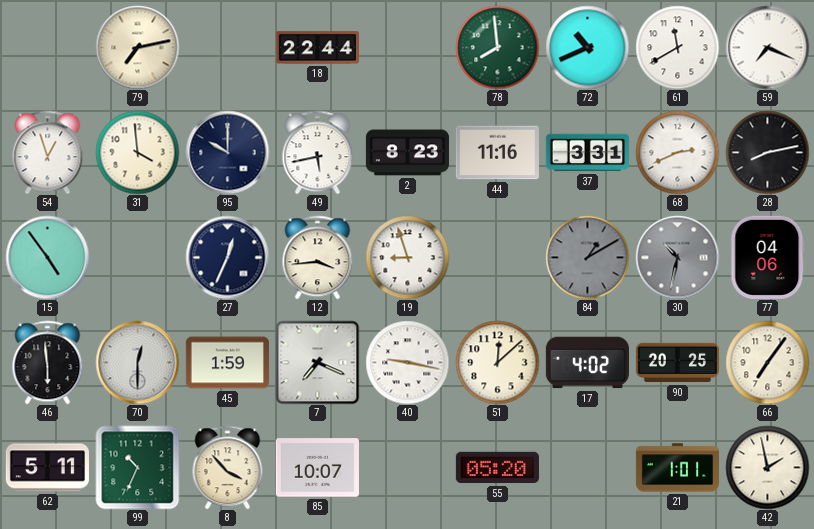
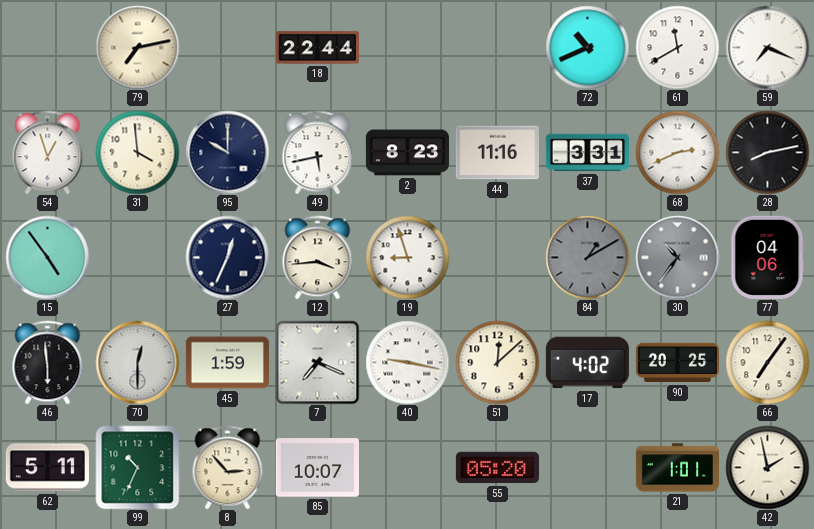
78: 7:59 -> none (497, 47)
30: 10:32 -> 10:36 (677, 257)
8: 3:53 -> 2:53 (228, 467)
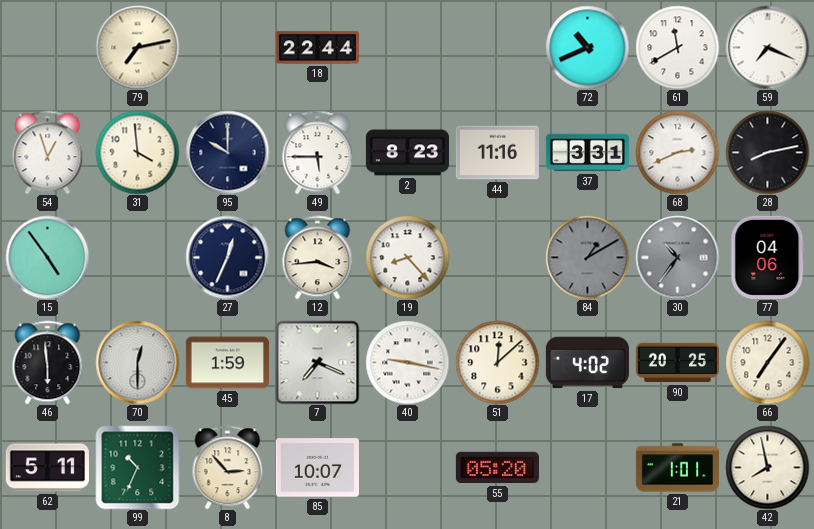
49: 5:43 -> 5:45 (318, 152)
19: 8:57 -> 8:23 (407, 257)
42: 1:58 -> 7:58 (767, 467)
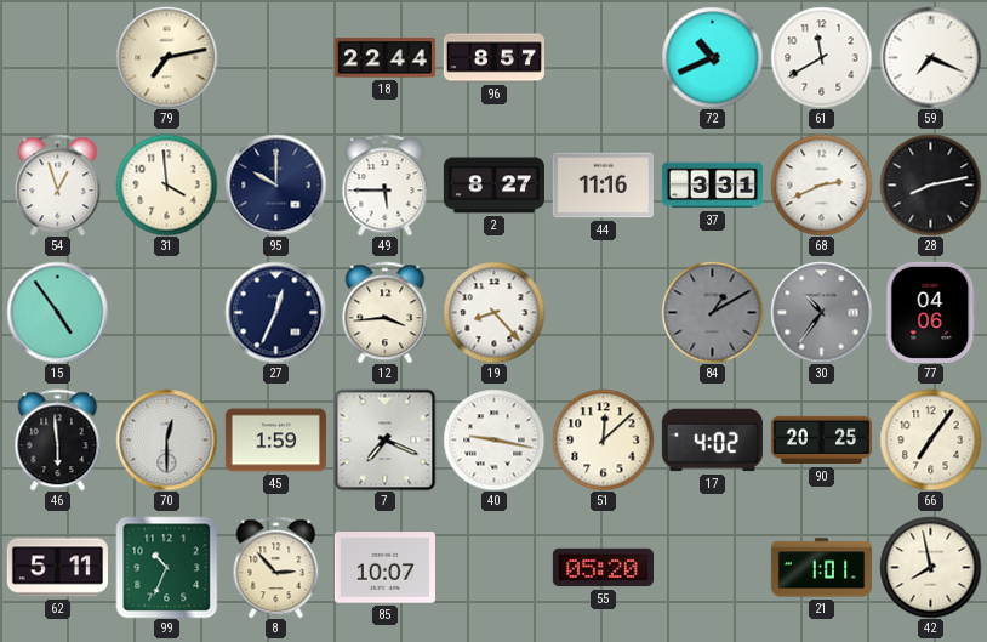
96: none -> 8:57 (493, 58)
2: 8:23 -> 8:27 (493, 186)
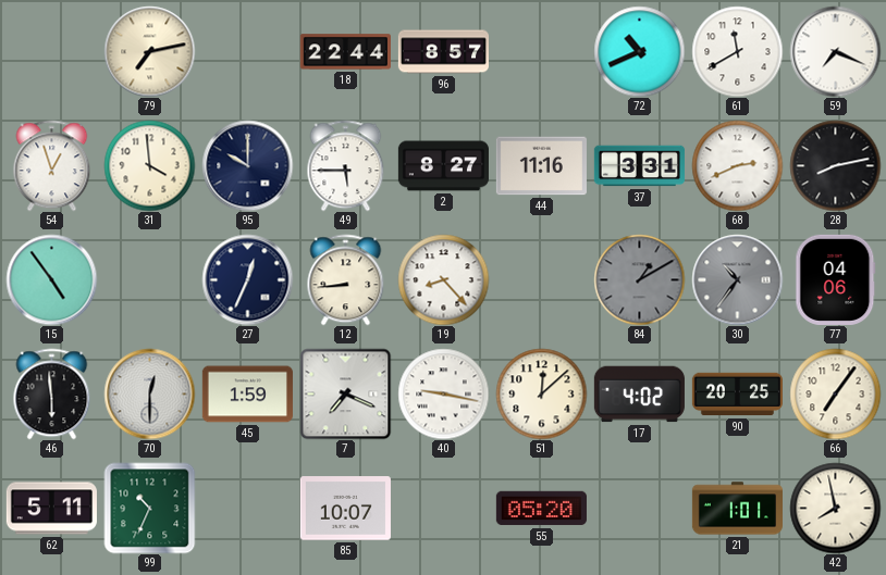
12: 3:44 -> 8:44 (346, 279)
8: 2:53 -> none (276, 567)
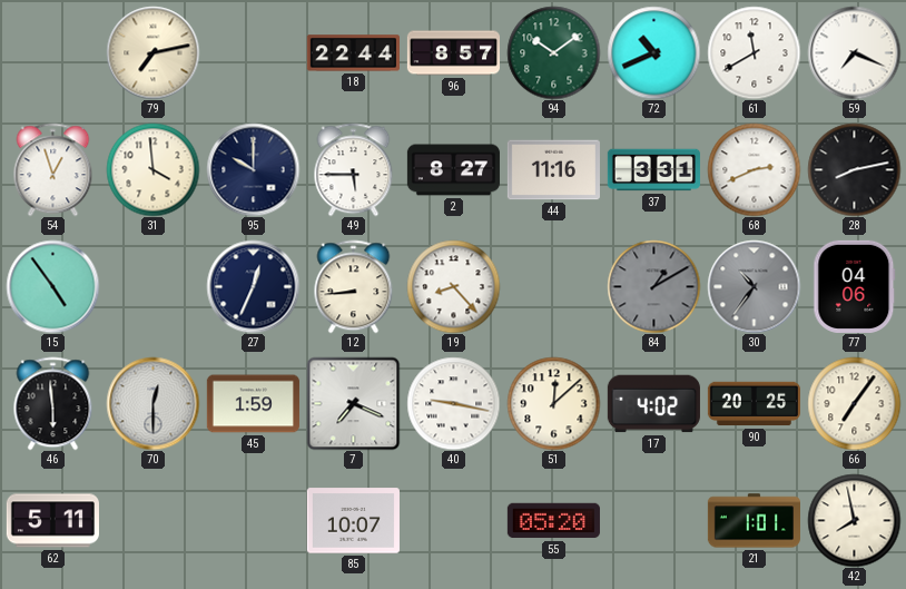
94: none -> 10:09 (553, 52)
99: 10:34 -> none (149, 508)
